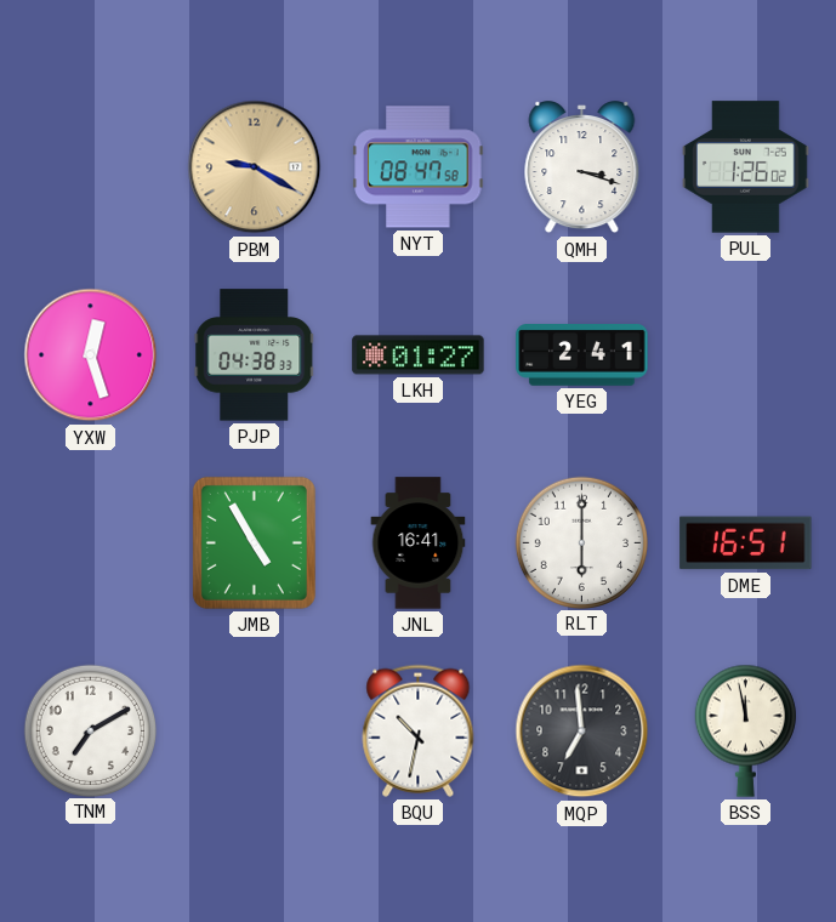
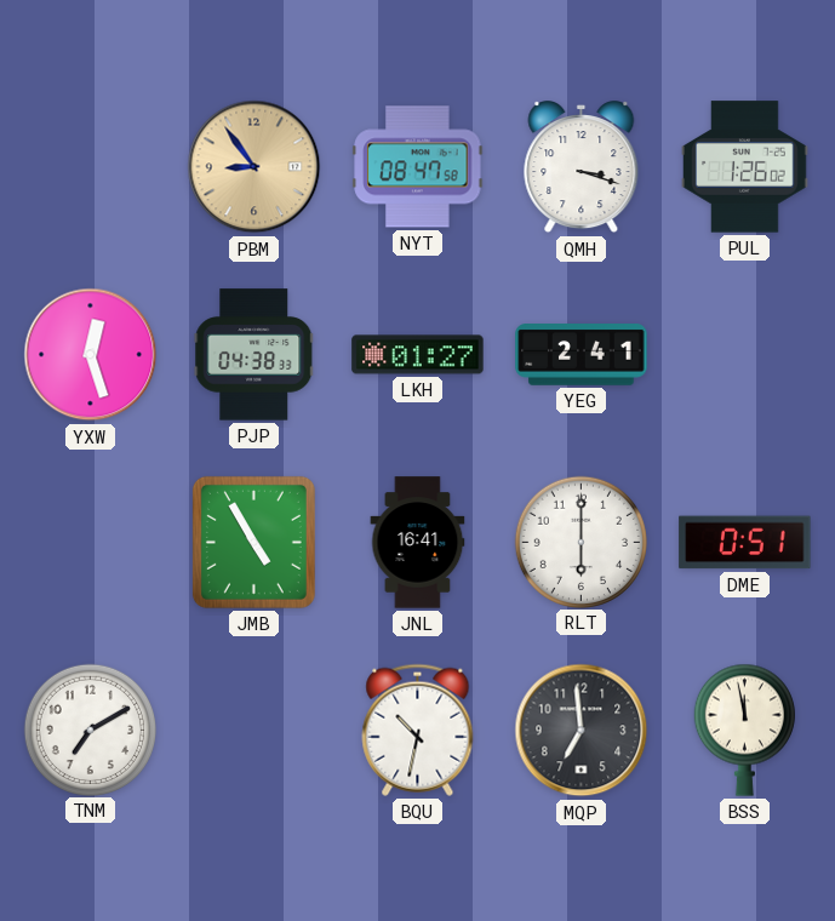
PBM: 9:20 -> 8:54 (254, 167)
DME: 16:51 -> 0:51 (745, 543)
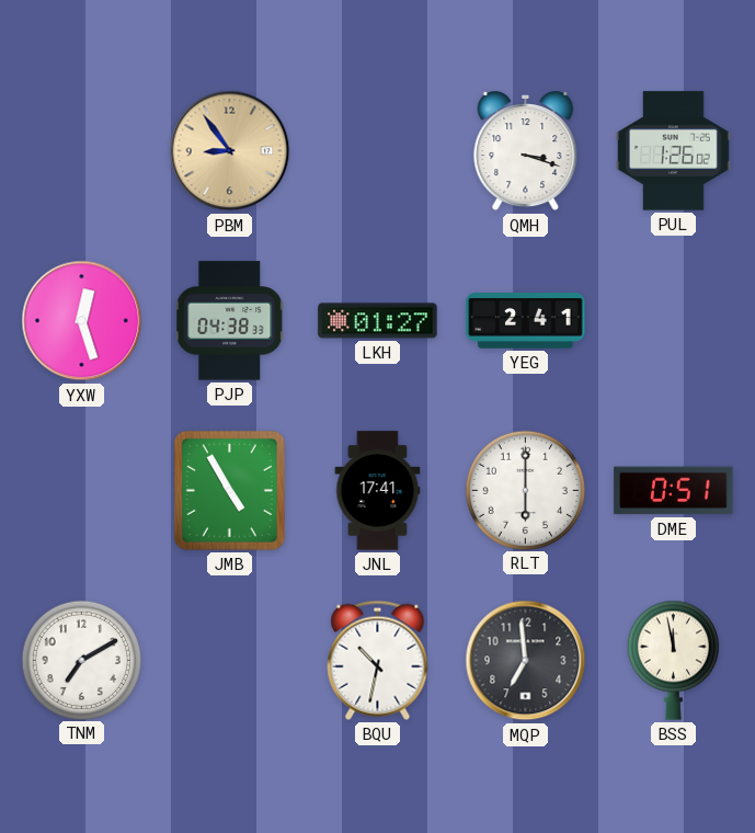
NYT: 08:47 -> none (418, 167)
JNL: 16:41 -> 17:41 (378, 491)
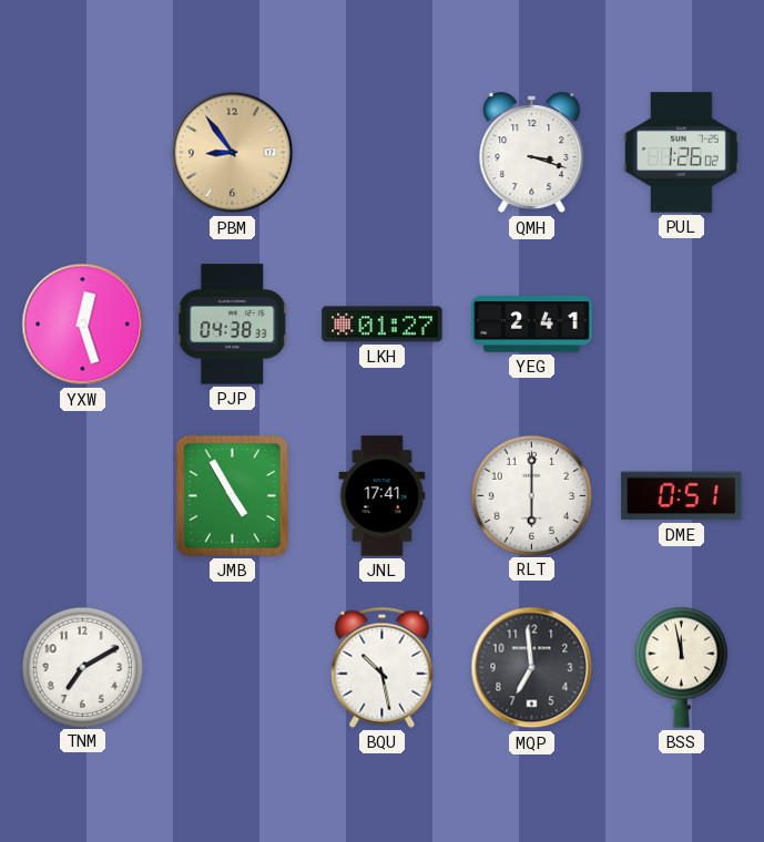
BQU: 10:32 -> 10:28 (383, 667)
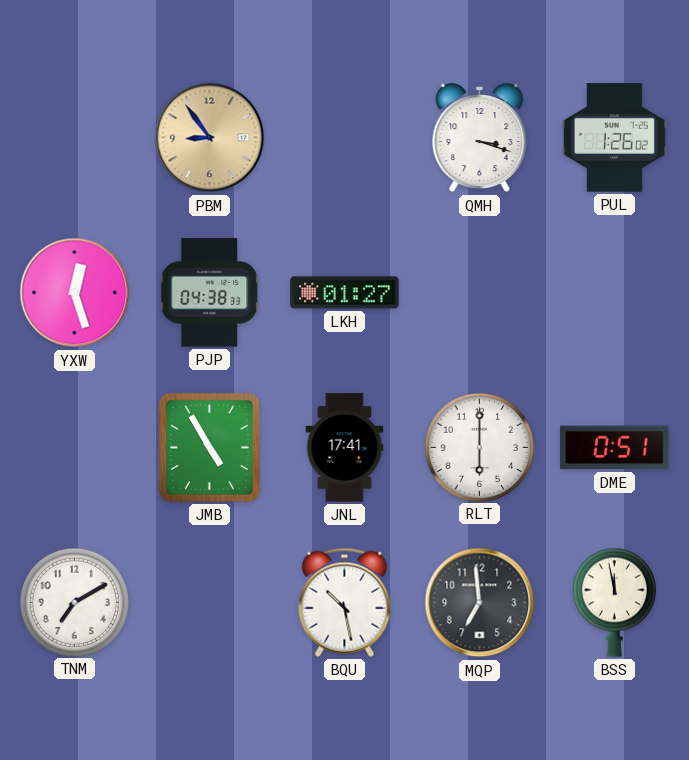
YEG: 2:41 -> none (532, 325)
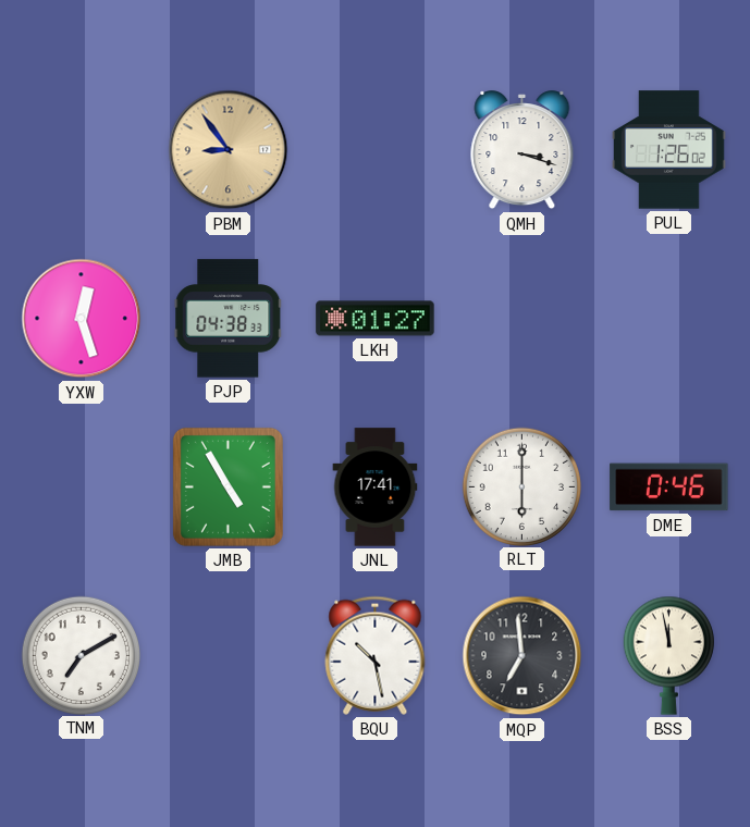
DME: 0:51 -> 0:46 (669, 487)
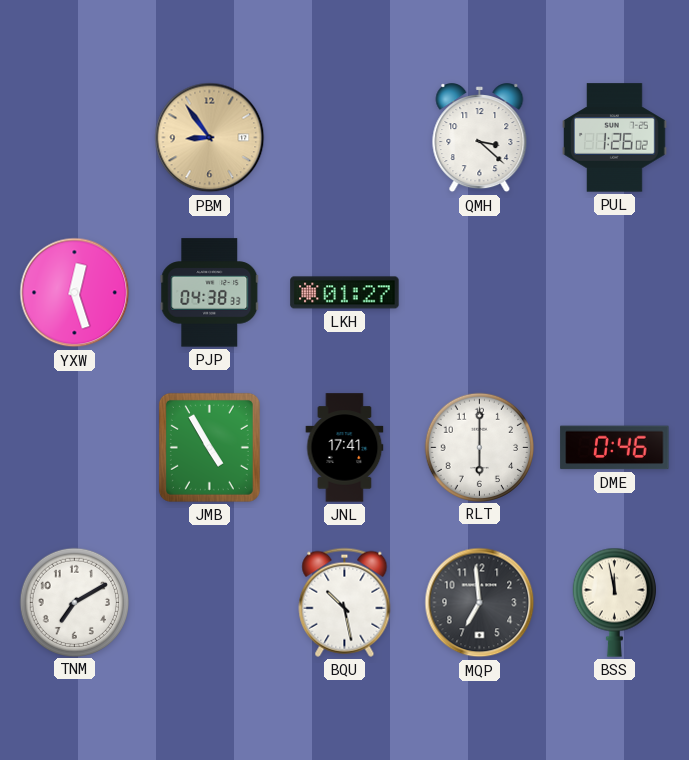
QMH: 3:18 -> 3:22 (480, 138)
